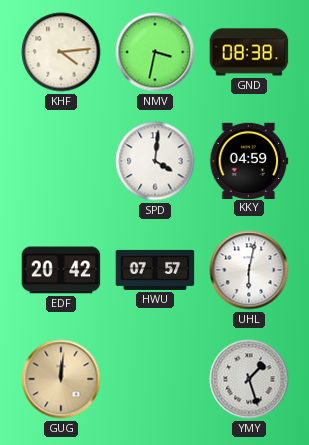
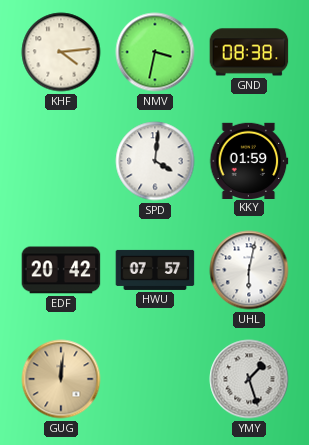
KKY: 04:59 -> 01:59 (249, 160)
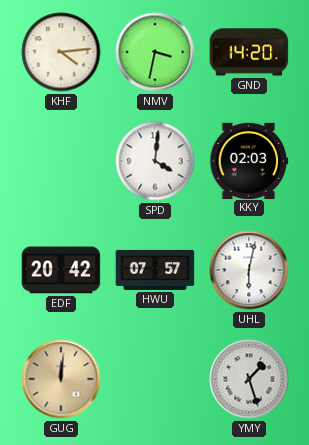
GND: 08:38 -> 14:20 (249, 52)
KKY: 01:59 -> 02:03 (249, 160)
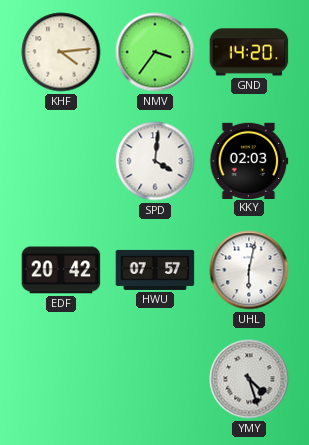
NMV: 3:32 -> 3:36 (155, 52)
GUG: 12:01 -> none (61, 379)
YMY: 1:27 -> 4:27 (249, 379)
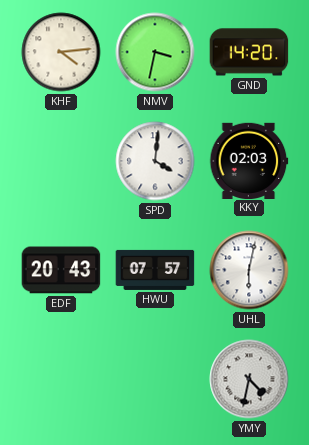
NMV: 3:36 -> 3:32 (155, 52)
EDF: 20:42 -> 20:43 (61, 270)
YMY: 4:27 -> 4:32 (249, 379)
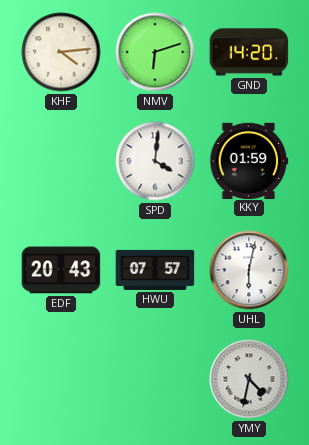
NMV: 3:32 -> 6:12 (155, 52)
KKY: 02:03 -> 01:59 (249, 160)
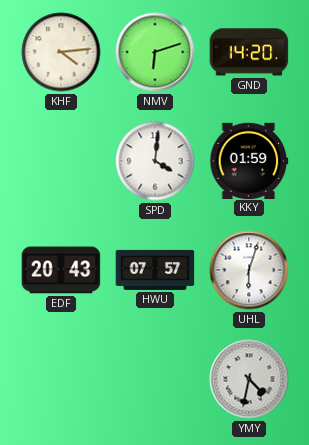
UHL: 6:02 -> 6:03 (249, 270)
